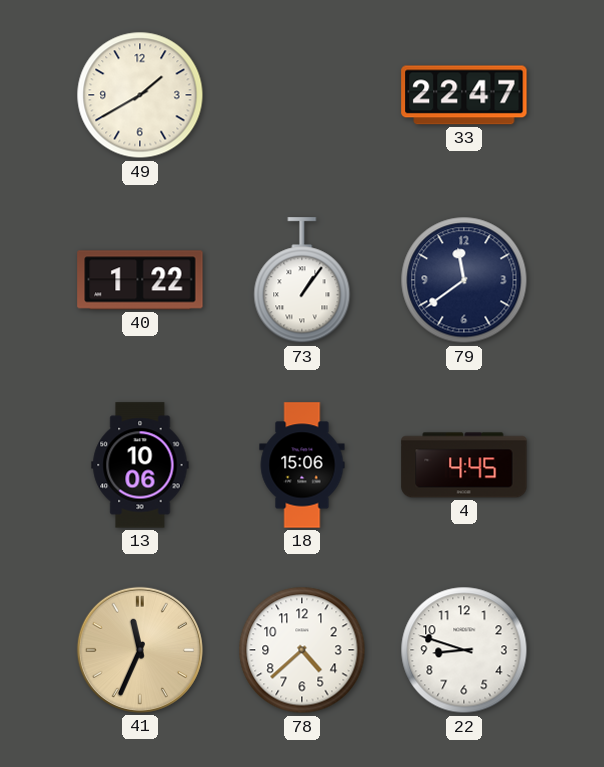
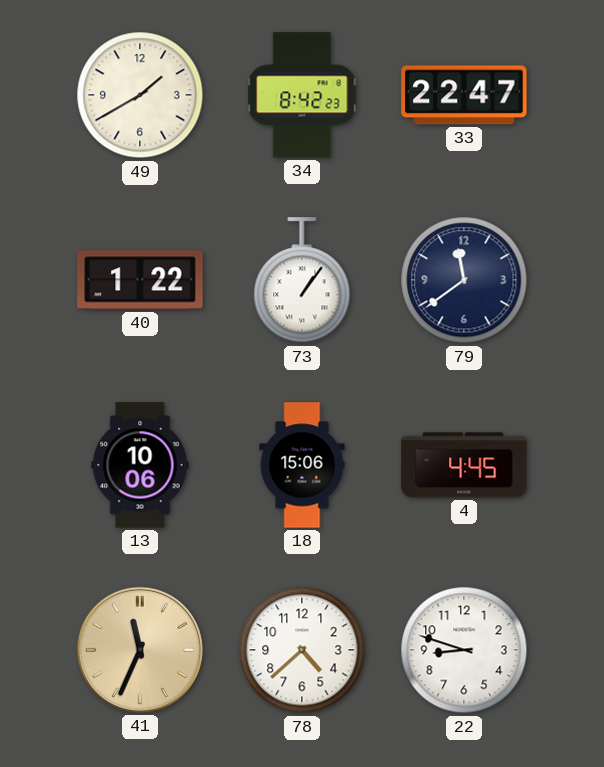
34: none -> 8:42 (302, 95)
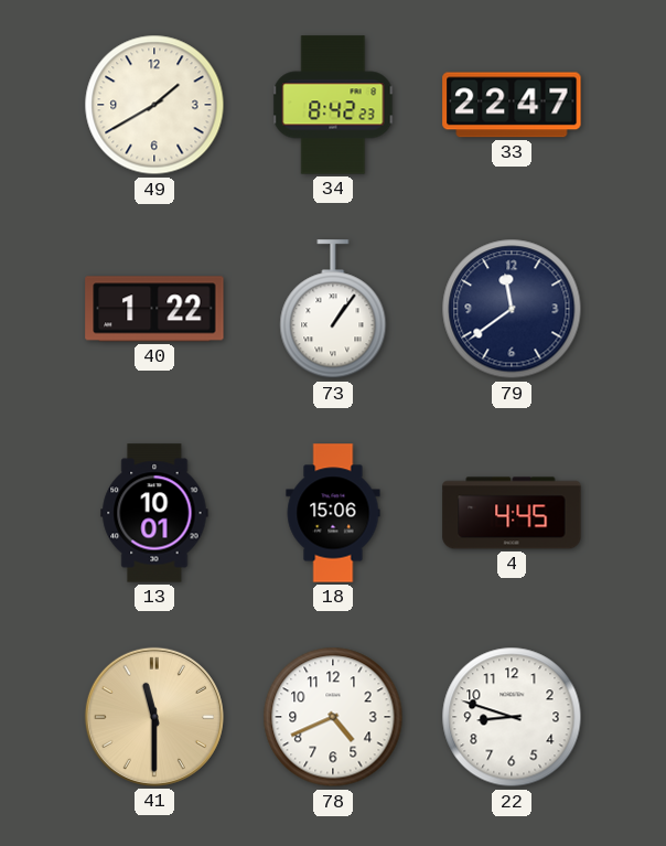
13: 10:06 -> 10:01 (154, 513)
41: 11:34 -> 11:30 (154, 717)
78: 4:38 -> 4:41 (333, 717)
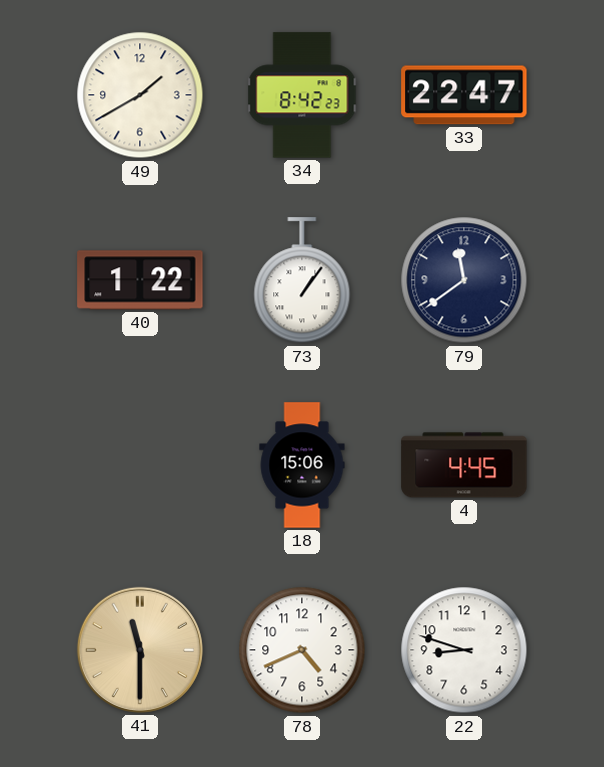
13: 10:01 -> none (154, 513)
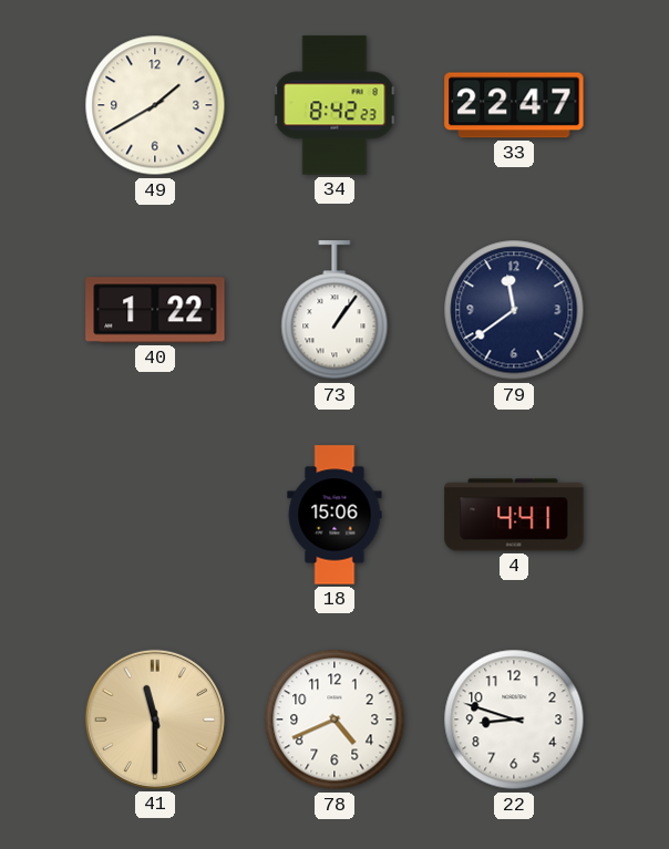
4: 4:45 -> 4:41 (514, 515)
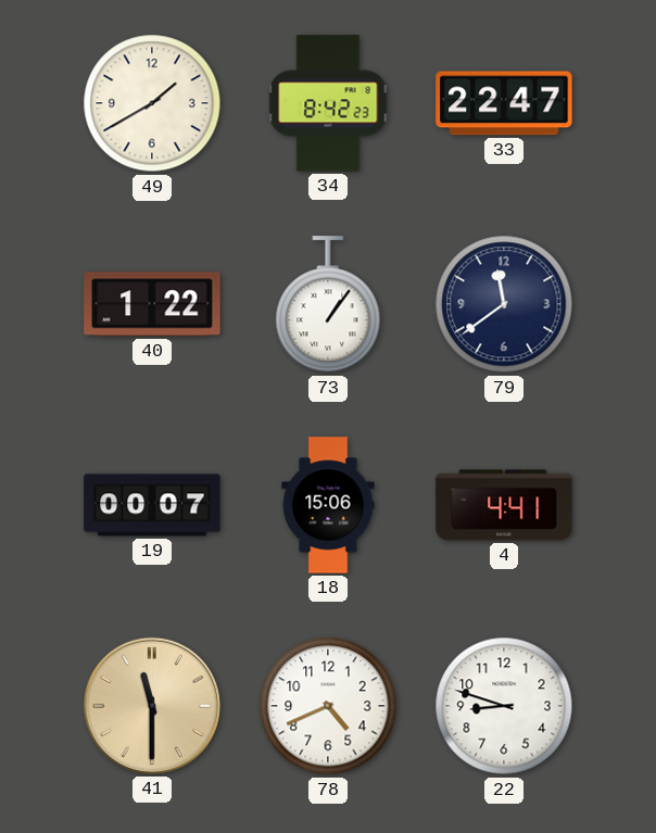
19: none -> 00:07 (152, 505)
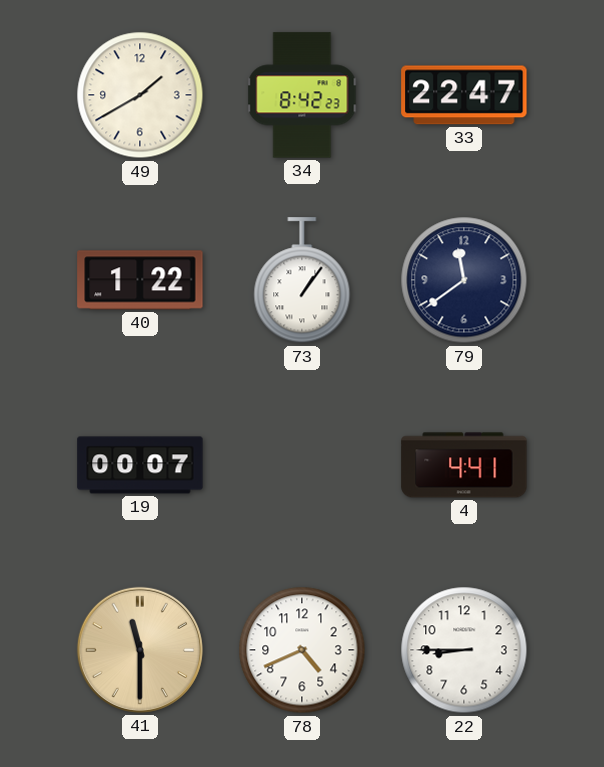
18: 15:06 -> none (328, 505)
22: 8:48 -> 8:45 (464, 650)
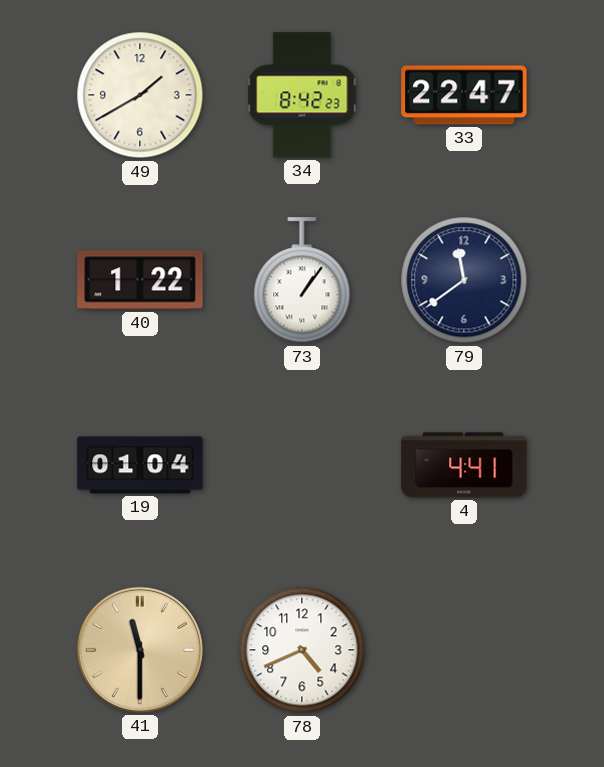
19: 00:07 -> 01:04 (140, 465)
22: 8:45 -> none (464, 650)
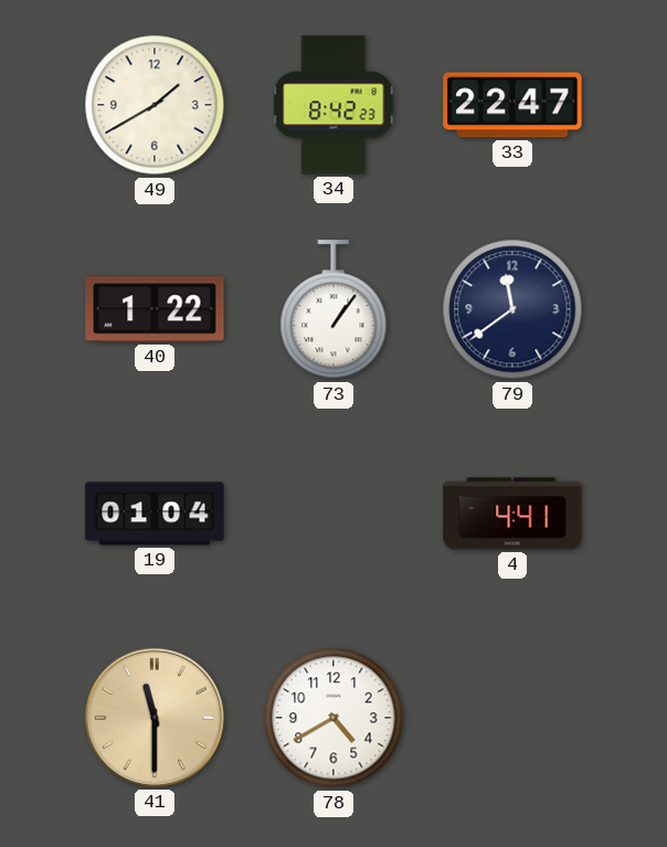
78: 4:41 -> 4:40 (333, 718)
